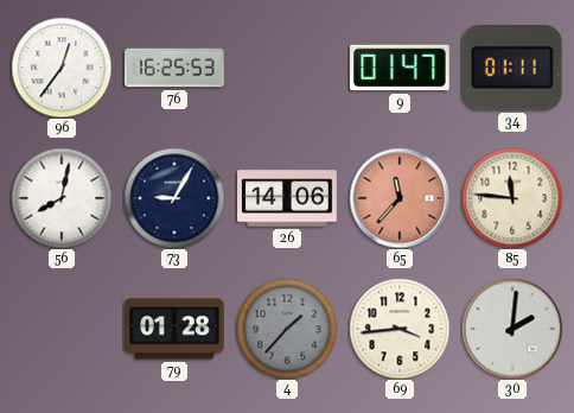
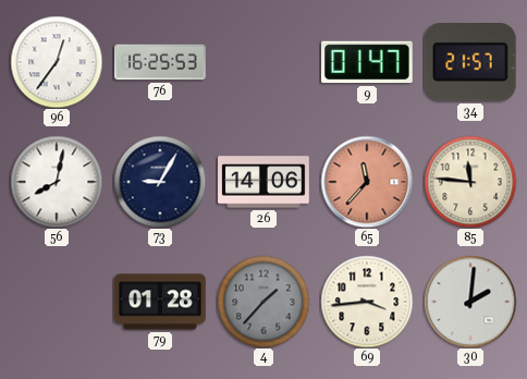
34: 01:11 -> 21:57 (470, 63)
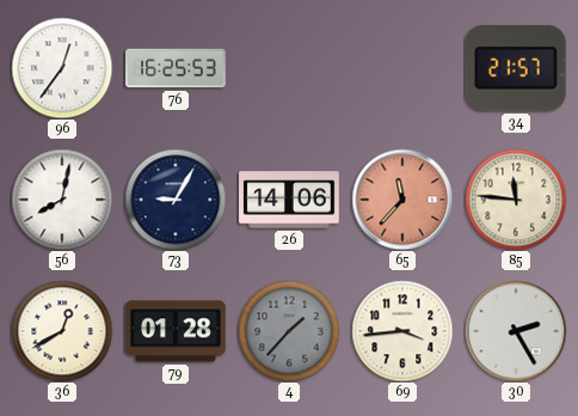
9: 01:47 -> none (368, 62)
36: none -> 12:40 (62, 331)
30: 2:01 -> 2:25 (516, 331)
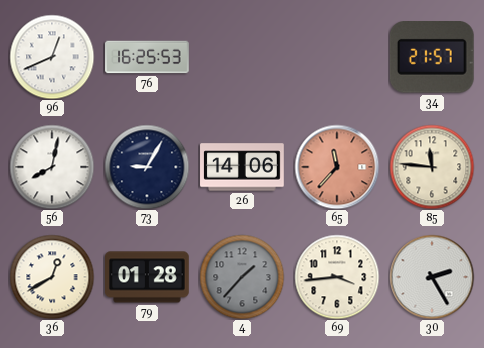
96: 12:36 -> 12:41 (52, 57)
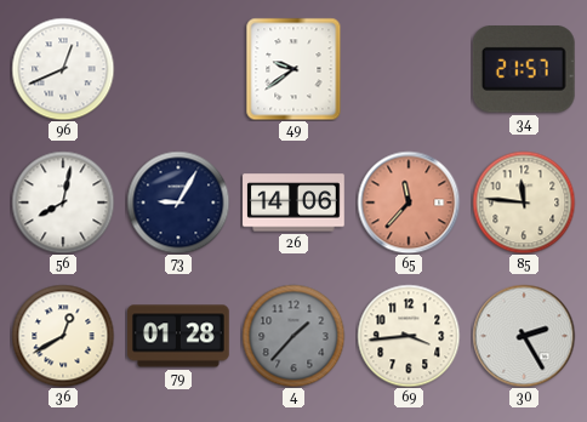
76: 16:25 -> none (147, 57)
49: none -> 9:39 (293, 69)
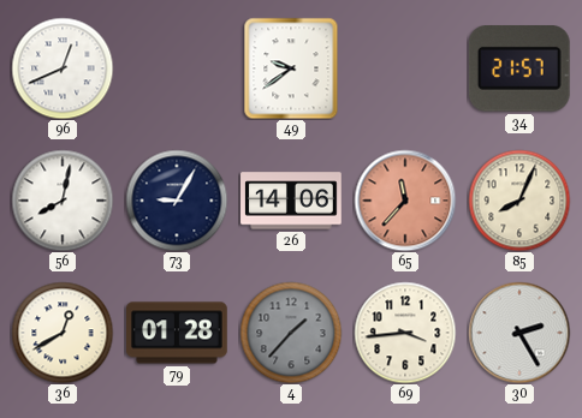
85: 11:46 -> 8:04 (519, 201)
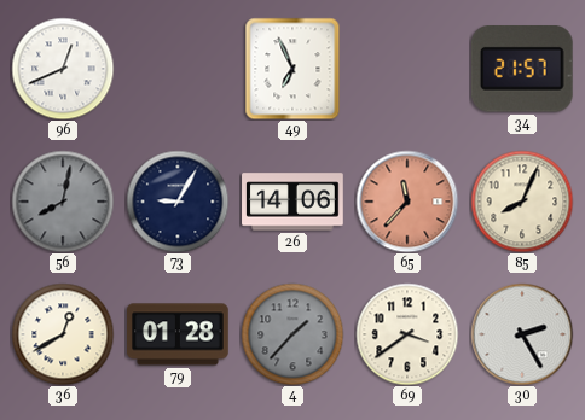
49: 9:39 -> 6:56 (292, 69)
56 dial: white -> grey (63, 202)
69: 3:44 -> 3:39 (407, 334)
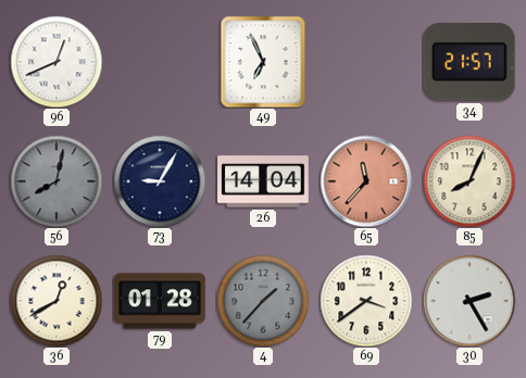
26: 14:06 -> 14:04 (263, 181)
